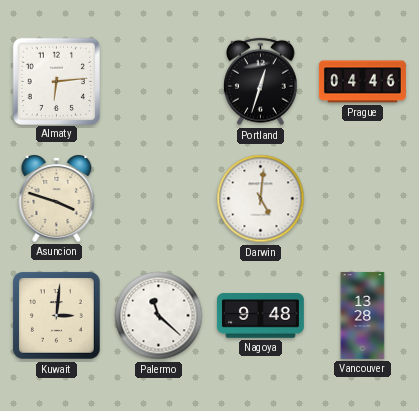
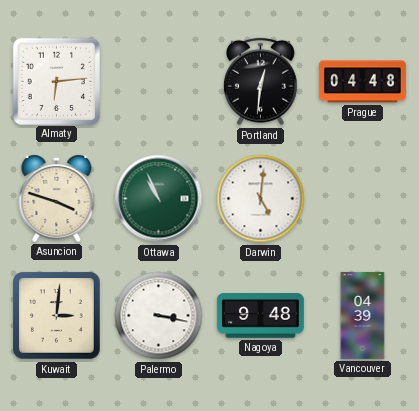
Portland: 12:33 -> 12:31 (261, 82)
Prague: 04:46 -> 04:48 (362, 82)
Ottawa: none -> 10:56 (159, 199)
Palermo: 11:22 -> 3:17 (159, 316)
Vancouver: 13:28 -> 04:39 (363, 315)
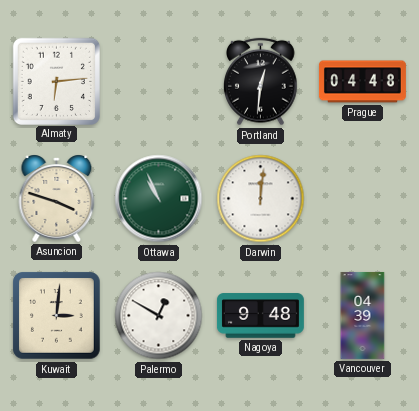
Darwin: 5:01 -> 12:01 (261, 199)
Palermo: 3:17 -> 12:50 (159, 316)
